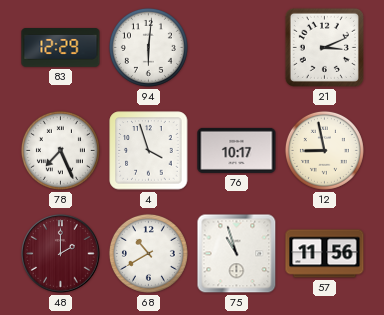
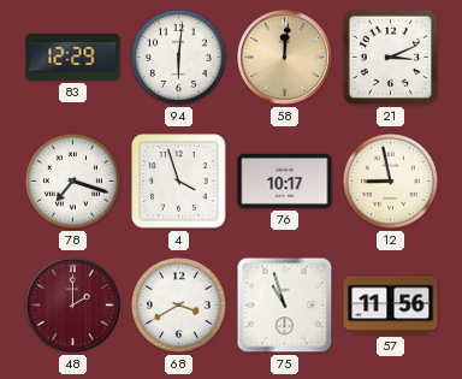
58: none -> 12:01 (285, 58)
78: 7:26 -> 7:18 (72, 180)
68: 10:40 -> 3:40 (178, 304)
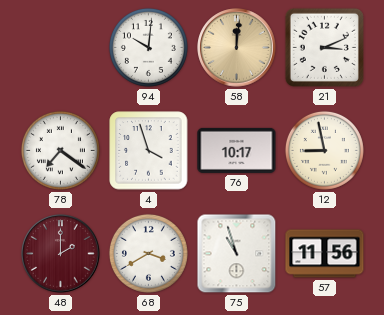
83: 12:29 -> none (73, 58)
94: 6:01 -> 10:01 (148, 47)
78: 7:18 -> 7:21 (60, 150)
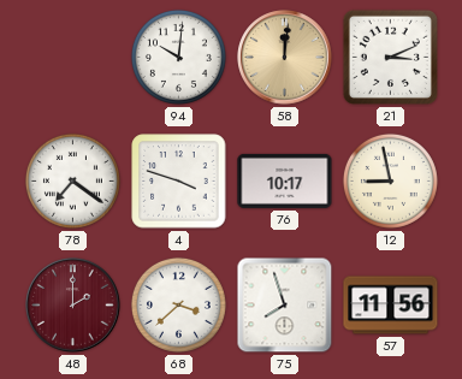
4: 3:57 -> 3:48 (179, 182)
68: 3:40 -> 3:38 (178, 304)
75: 10:57 -> 7:57 (285, 306)
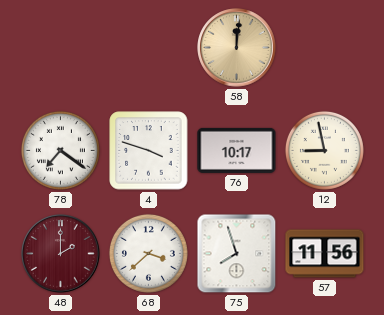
94: 10:01 -> none (178, 57)
21: 3:11 -> none (390, 57)
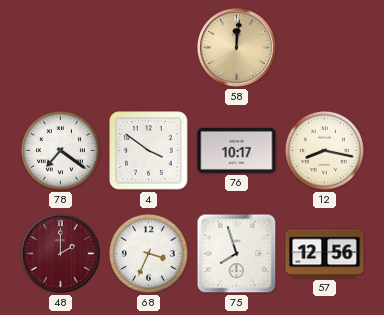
4: 3:48 -> 3:51 (149, 151)
12: 8:58 -> 8:17 (324, 150)
68: 3:38 -> 3:34 (148, 253)
57: 11:56 -> 12:56 (325, 254)
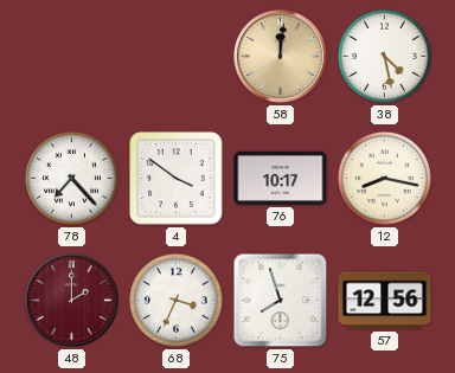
38: none -> 4:28 (384, 56)
78: 7:21 -> 7:23 (71, 178)
